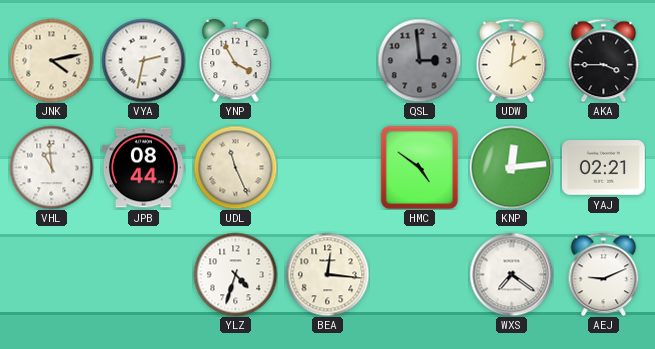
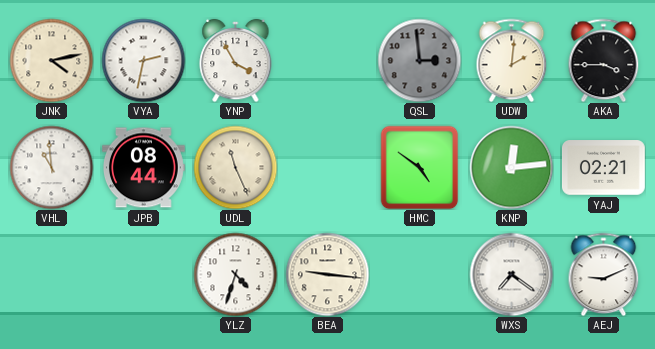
BEA: 12:16 -> 9:16 (327, 274)
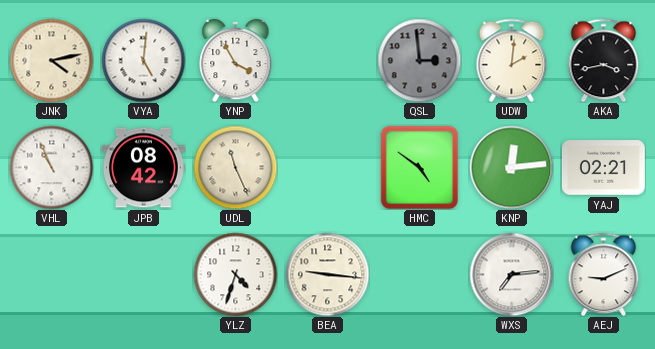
VYA: 2:32 -> 5:01 (143, 60)
AKA: 3:45 -> 3:43 (604, 60)
VHL: 10:59 -> 10:56 (51, 167)
JPB: 08:44 -> 08:42 (144, 168)
WXS: 7:21 -> 7:14 (511, 274)
